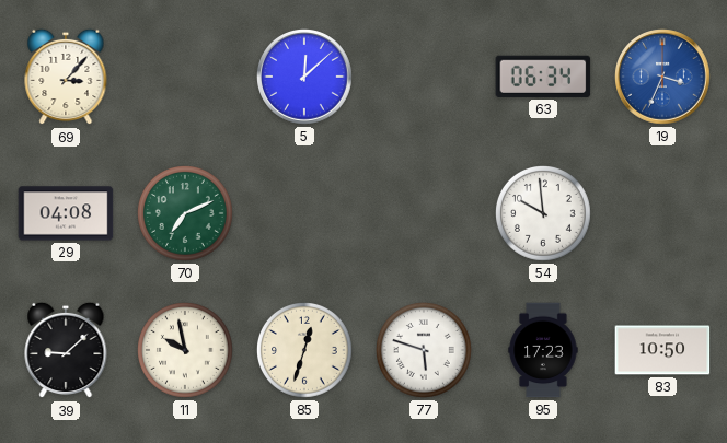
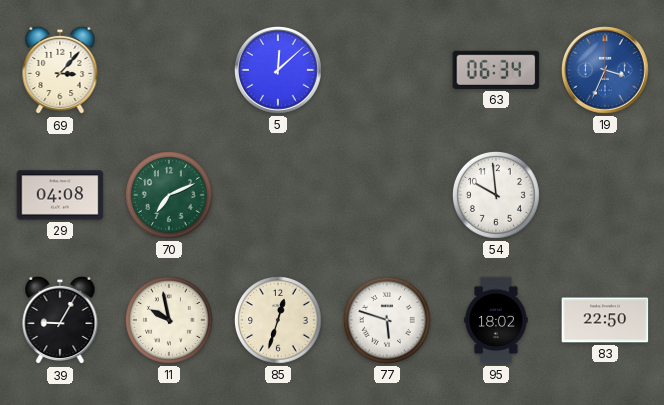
39: 9:08 -> 9:05 (60, 320)
95: 17:23 -> 18:02 (496, 320)
83: 10:50 -> 22:50 (605, 320)
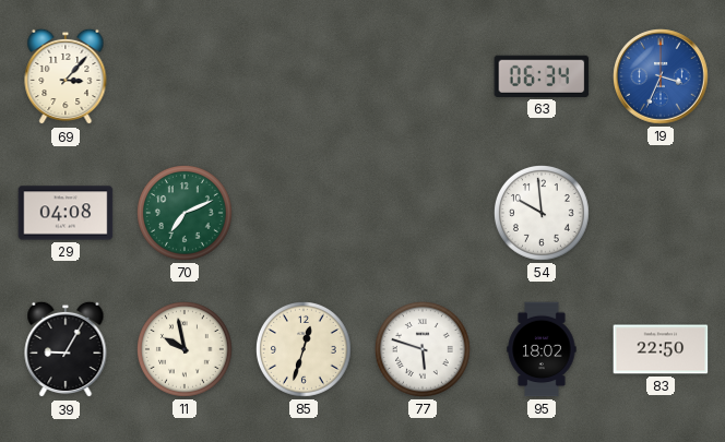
5: 12:08 -> none (279, 71)
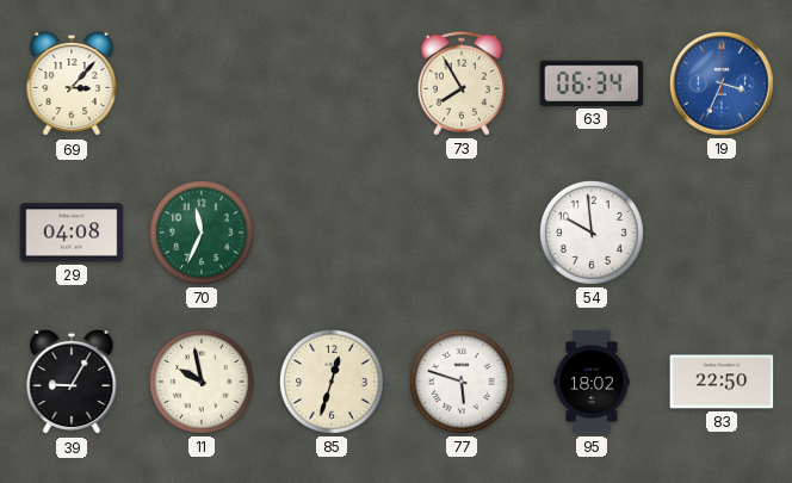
73: none -> 7:55 (462, 83)
70: 7:11 -> 11:34 (203, 234)
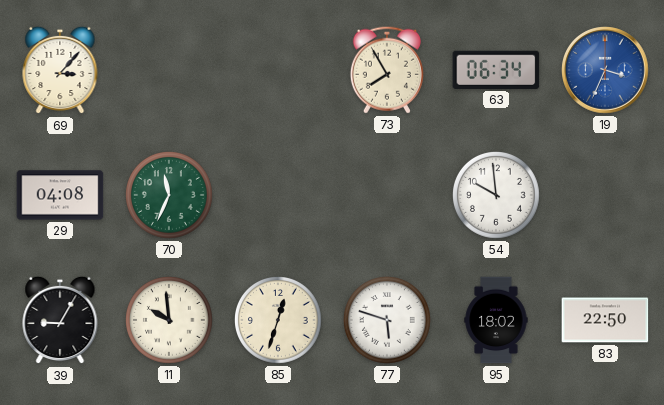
11: 9:58 -> 9:59 (170, 321)
